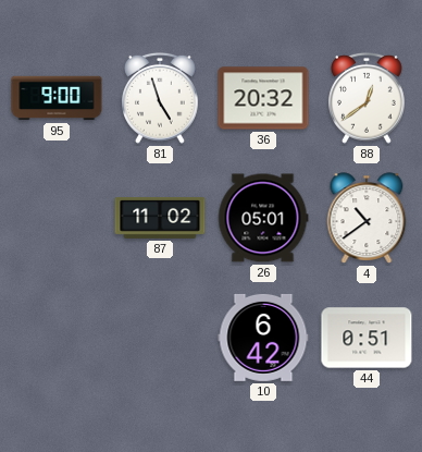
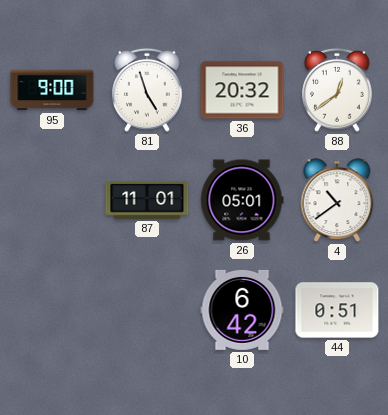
87: 11:02 -> 11:01 (147, 200)
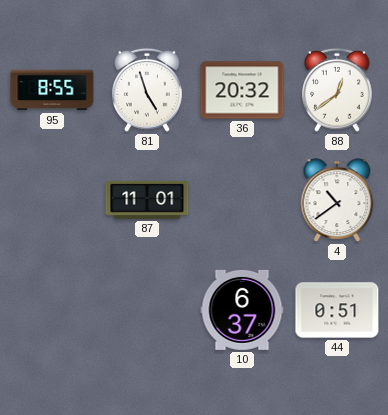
95: 9:00 -> 8:55 (52, 90)
26: 05:01 -> none (242, 200)
10: 6:42 -> 6:37 (242, 310)
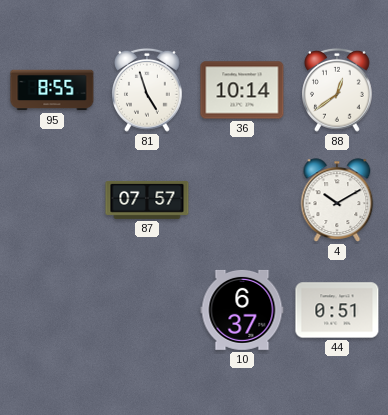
36: 20:32 -> 10:14 (242, 90)
87: 11:01 -> 07:57 (147, 200)
4: 10:39 -> 10:10 (337, 200)
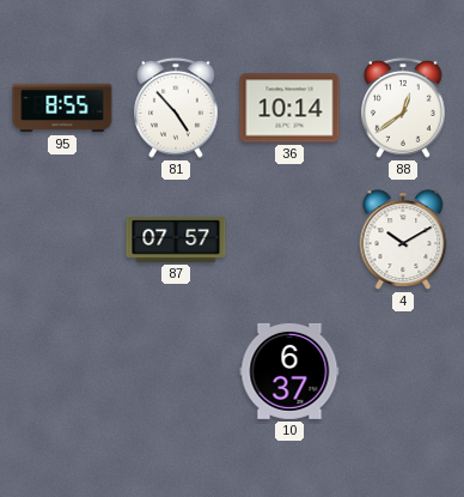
81: 4:57 -> 4:53 (177, 108)
44: 0:51 -> none (337, 310)
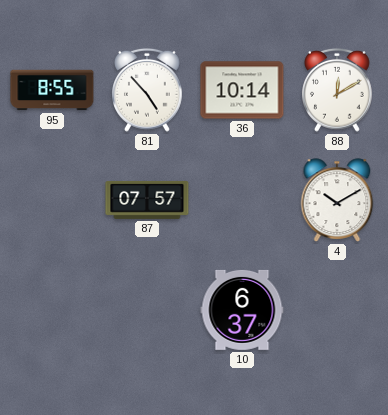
88: 12:39 -> 12:10 (338, 90)
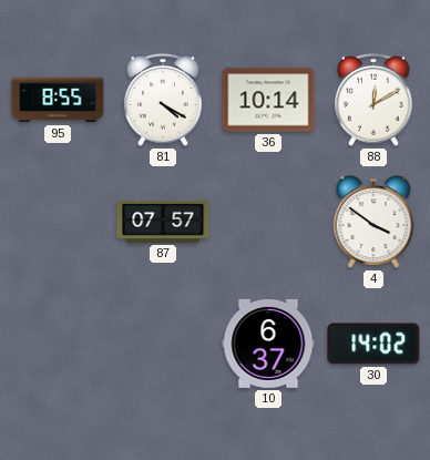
81: 4:53 -> 4:20 (164, 100)
4: 10:10 -> 3:51 (373, 222)
30: none -> 14:02 (373, 344)
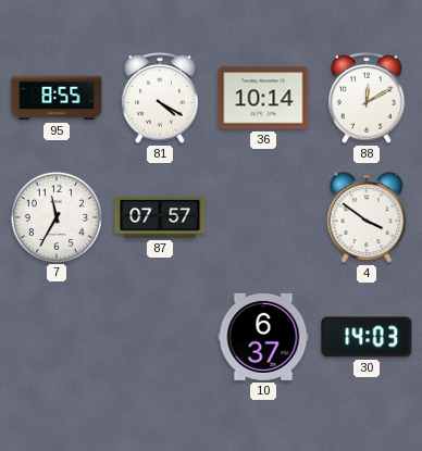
7: none -> 11:35 (55, 216)
30: 14:02 -> 14:03 (367, 337)
